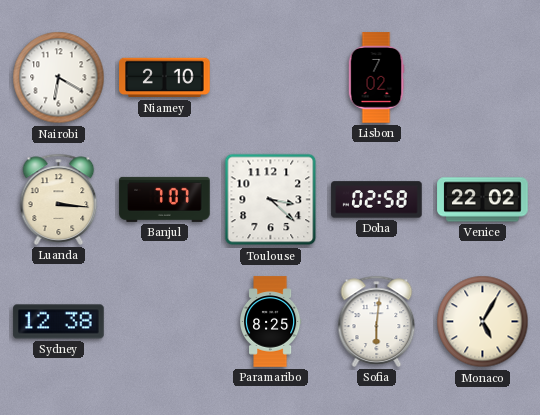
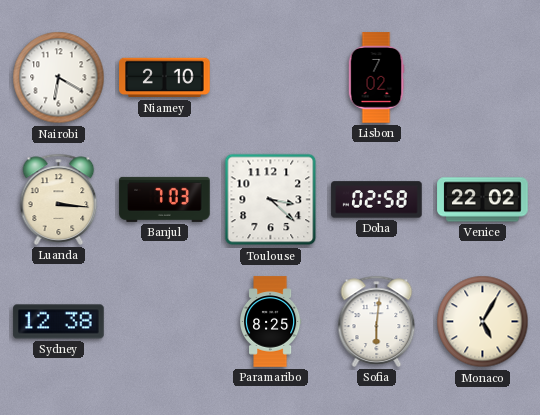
Banjul: 7:07 -> 7:03 (165, 199)
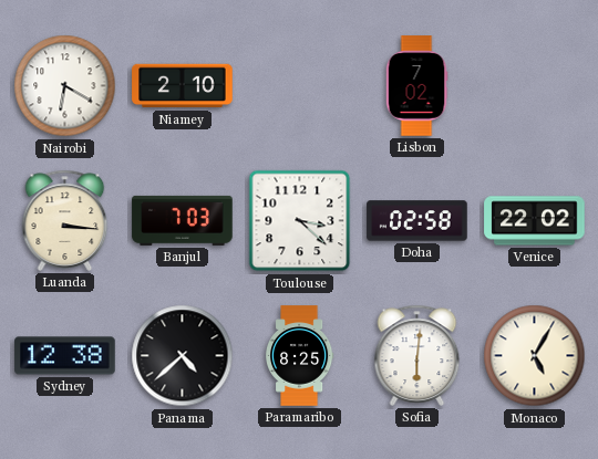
Panama: none -> 4:38 (183, 356)
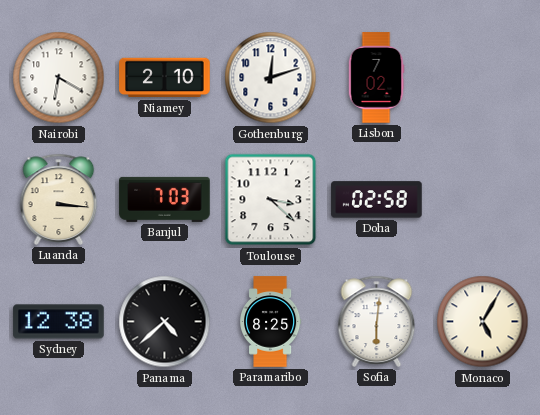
Gothenburg: none -> 12:12 (271, 78)
Venice: 22:02 -> none (535, 221)
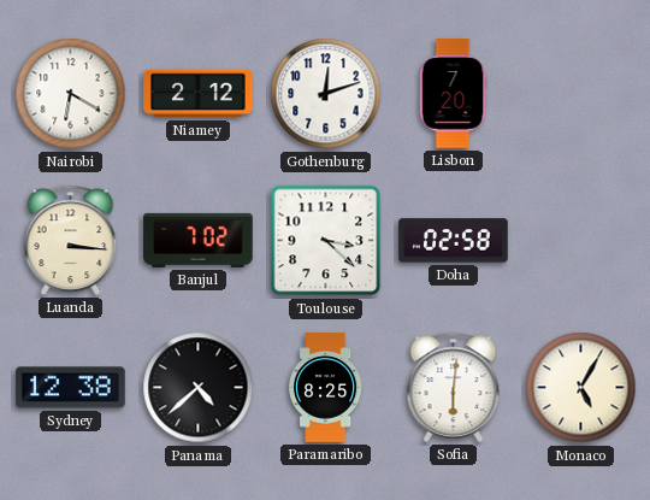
Niamey: 2:10 -> 2:12 (199, 94)
Lisbon: 7:02 -> 7:20 (453, 94)
Banjul: 7:03 -> 7:02 (199, 240)
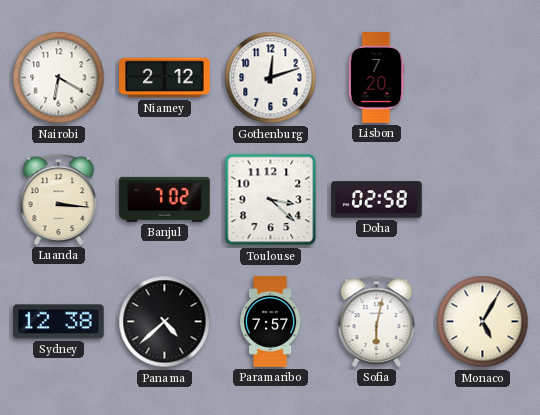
Paramaribo: 8:25 -> 7:57 (271, 322)
Sofia: 6:01 -> 6:02 (377, 321)
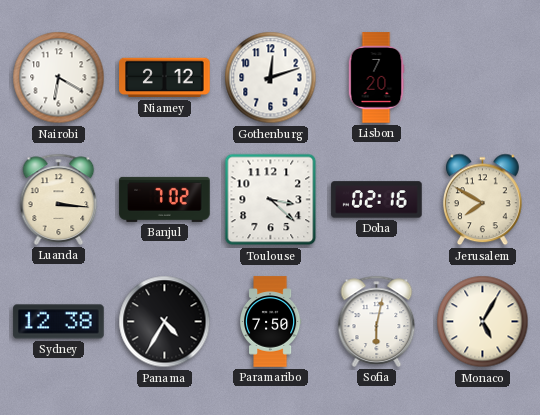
Doha: 02:58 -> 02:16 (377, 200)
Jerusalem: none -> 7:50 (482, 200)
Panama: 4:38 -> 4:35 (165, 322)
Paramaribo: 7:57 -> 7:50 (271, 322)
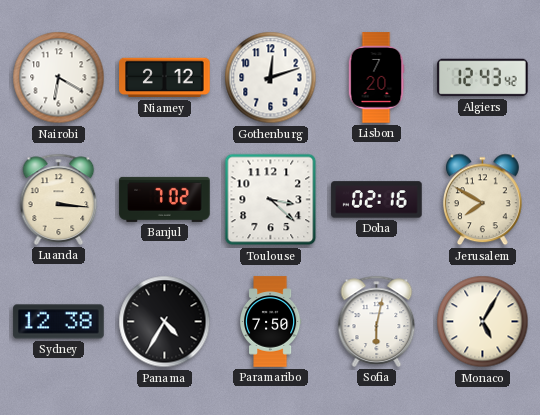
Algiers: none -> 12:43 (483, 78)
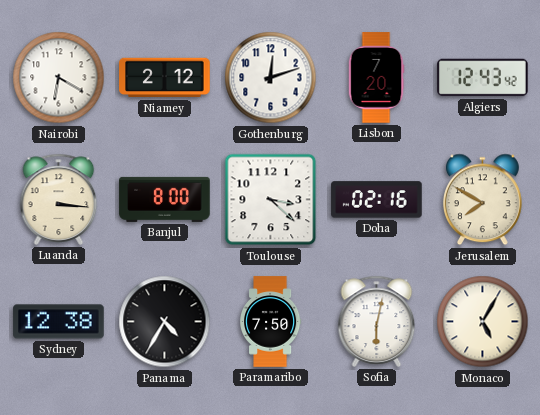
Banjul: 7:02 -> 8:00 (165, 199)
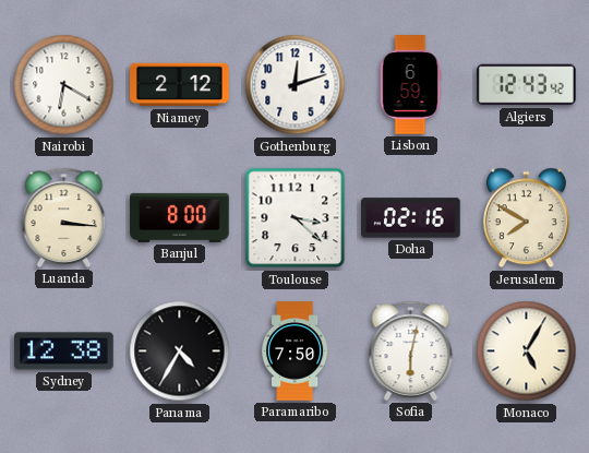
Lisbon: 7:20 -> 6:59 (410, 85)
